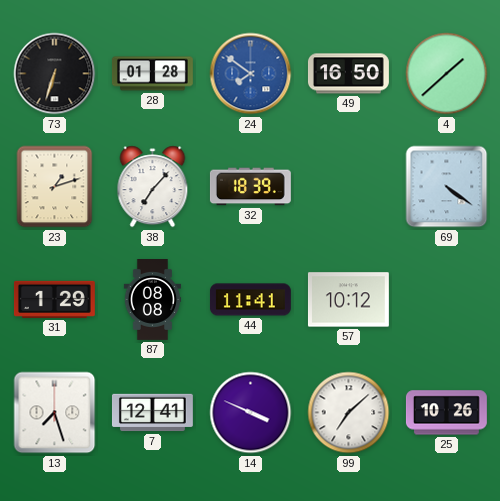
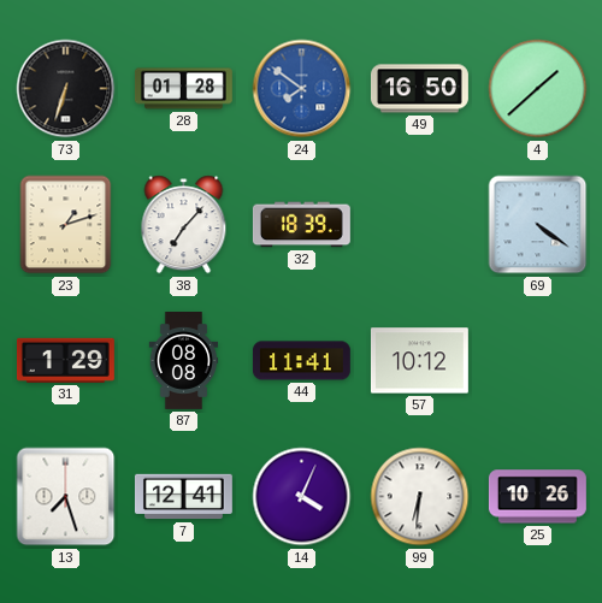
14: 3:49 -> 4:04 (302, 497)
99: 7:08 -> 6:31 (420, 497)
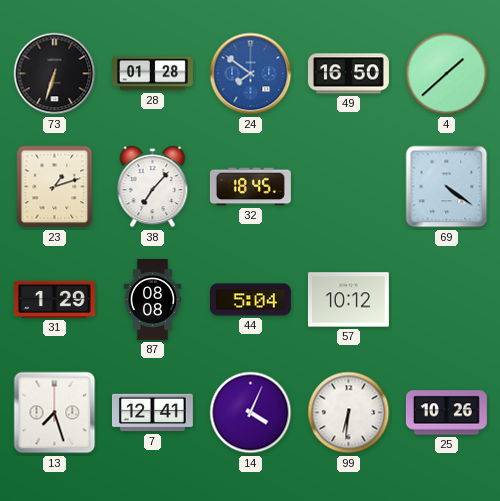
32: 18:39 -> 18:45 (250, 187)
44: 11:41 -> 5:04 (250, 300)
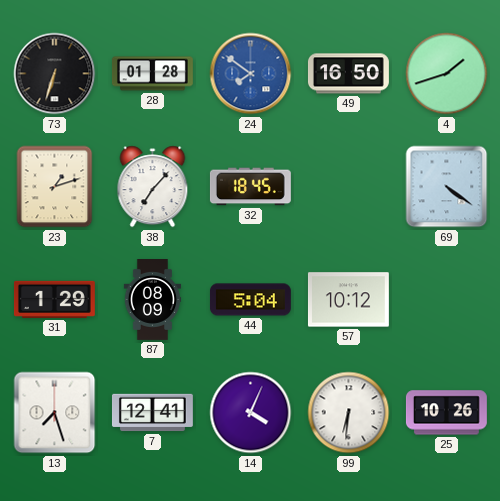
4: 1:38 -> 1:42 (447, 74)
87: 08:08 -> 08:09 (153, 300)
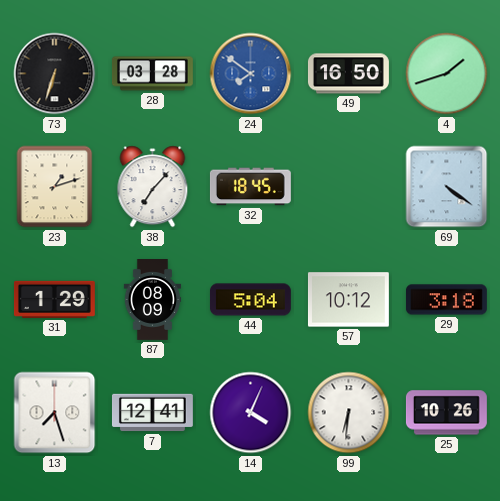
28: 01:28 -> 03:28 (152, 74)
29: none -> 3:18 (446, 300)
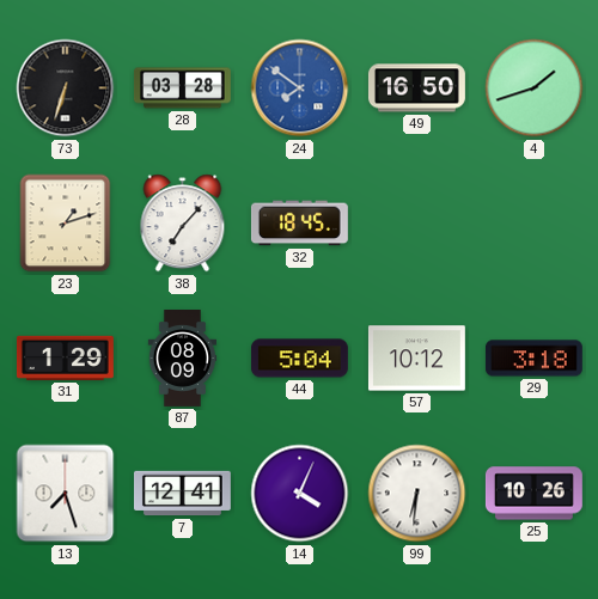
69: 4:21 -> none (447, 187)
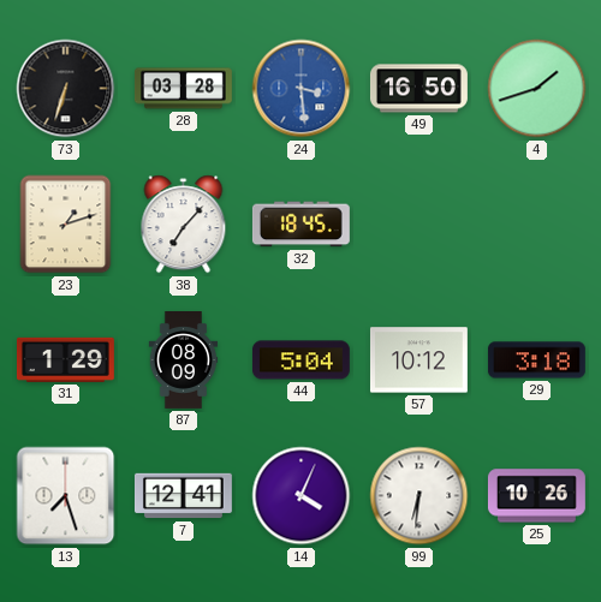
24: 7:51 -> 3:29 (302, 89)
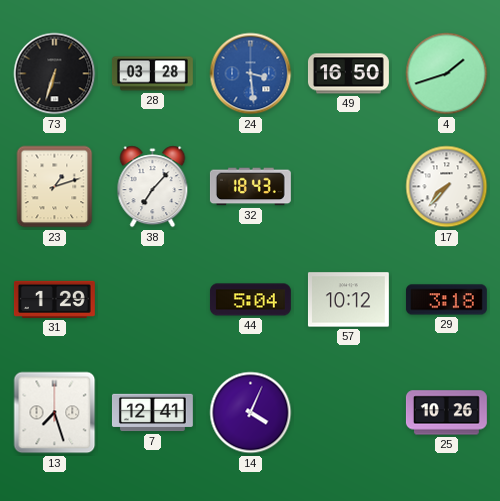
32: 18:45 -> 18:43 (250, 187)
17: none -> 7:37 (447, 187)
87: 08:09 -> none (184, 360)
99: 6:31 -> none (419, 496)
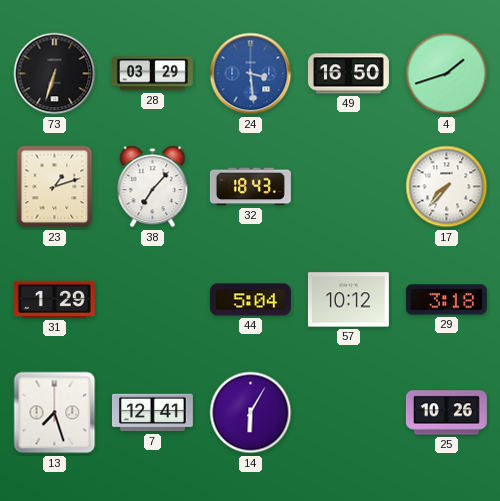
28: 03:28 -> 03:29 (152, 74)
14: 4:04 -> 6:05 (251, 413)
